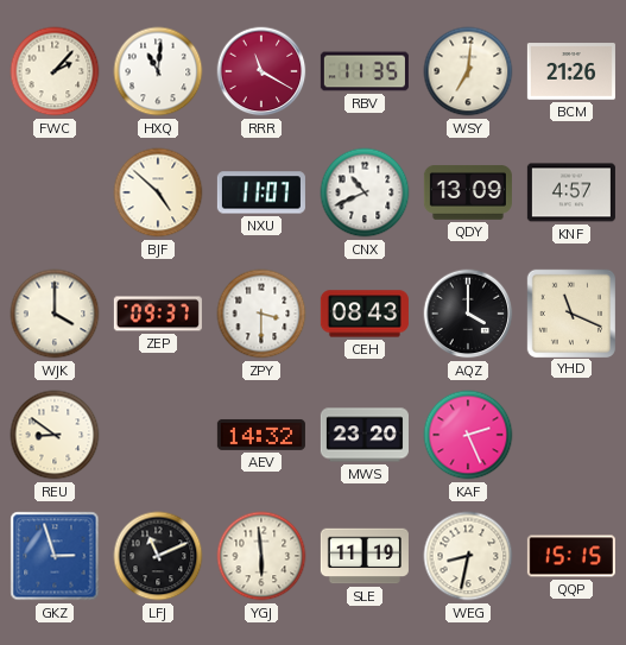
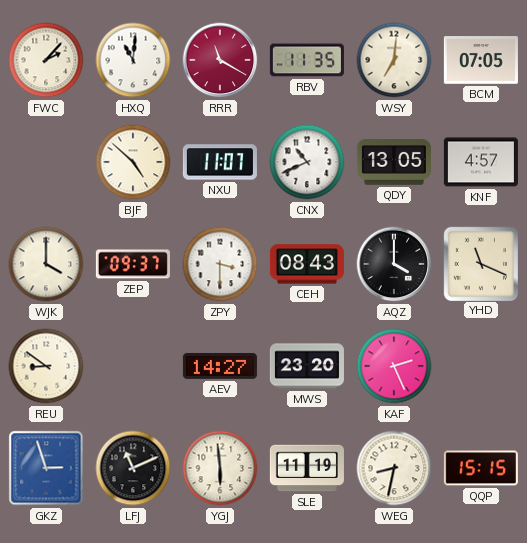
BCM: 21:26 -> 07:05 (481, 60)
QDY: 13:09 -> 13:05 (394, 163)
AEV: 14:32 -> 14:27 (220, 366)
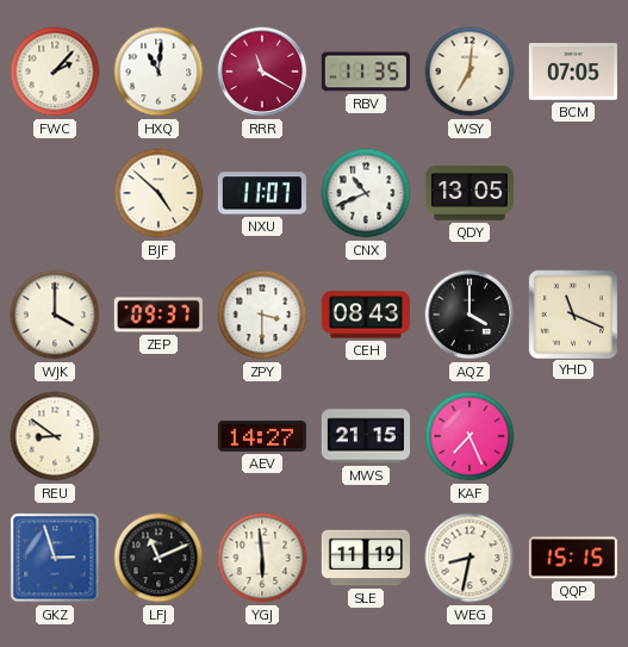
KNF: 4:57 -> none (481, 162)
MWS: 23:20 -> 21:15 (366, 436)
KAF: 2:26 -> 7:26 (470, 436)
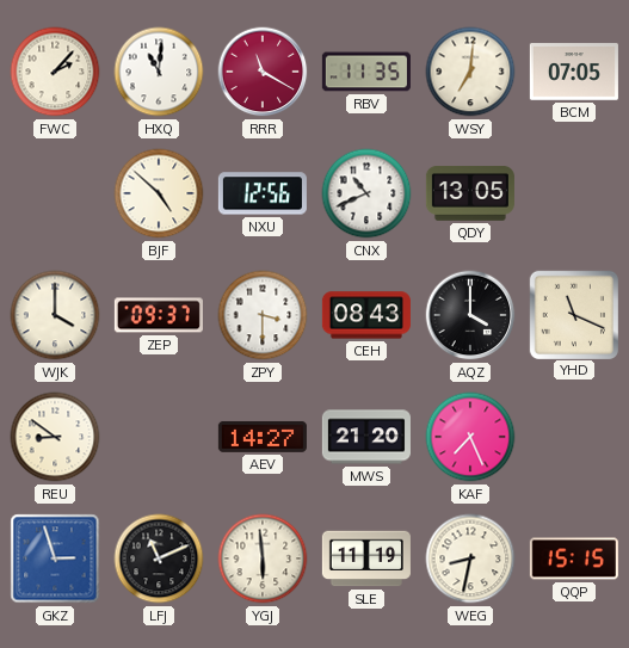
NXU: 11:07 -> 12:56 (263, 193)
MWS: 21:15 -> 21:20 (366, 437)
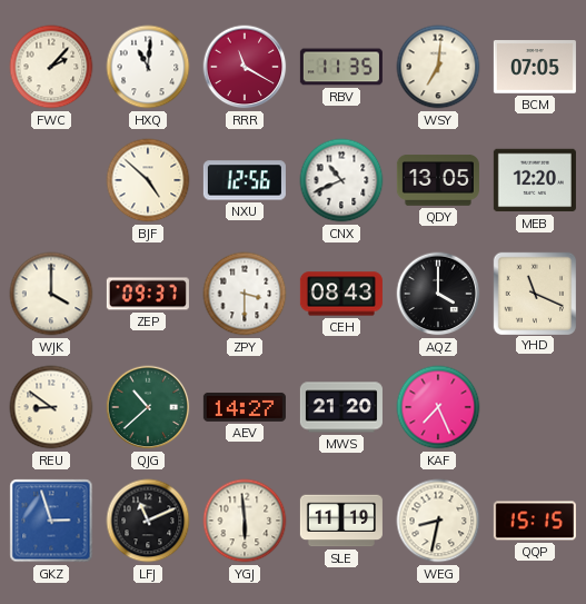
MEB: none -> 12:20 (535, 180)
QJG: none -> 10:38 (148, 407)
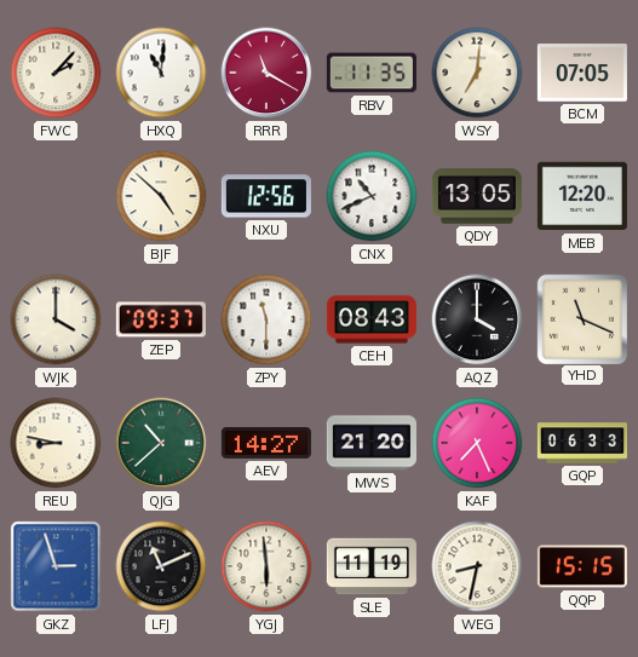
ZPY: 3:30 -> 11:30 (266, 319)
REU: 8:51 -> 8:47 (56, 443)
GQP: none -> 06:33 (582, 443)
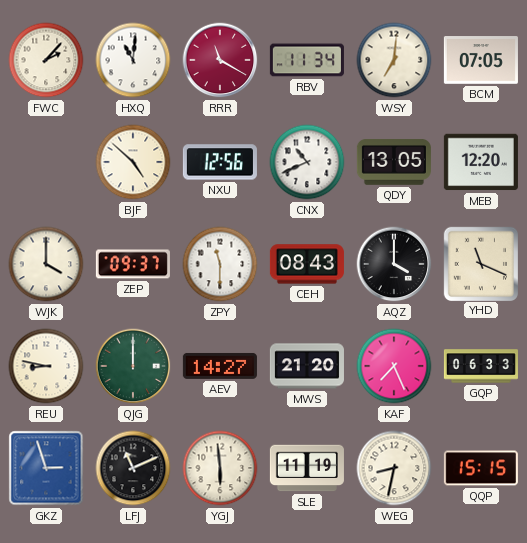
RBV: 11:35 -> 11:34 (307, 60)
QJG: 10:38 -> 12:00 (133, 366)
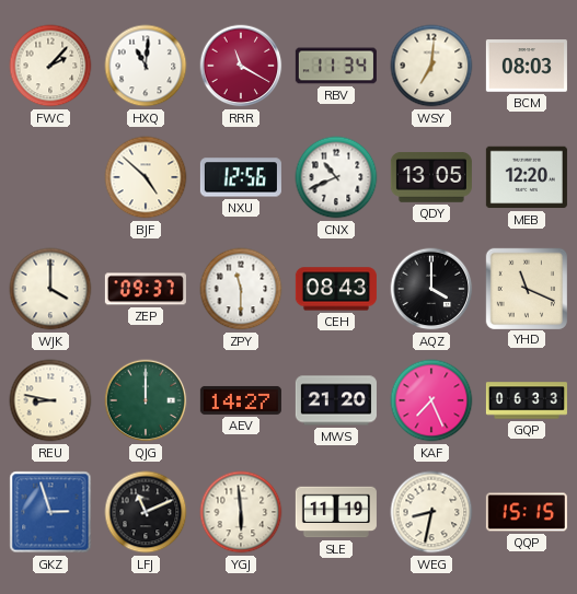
BCM: 07:05 -> 08:03 (527, 66)
